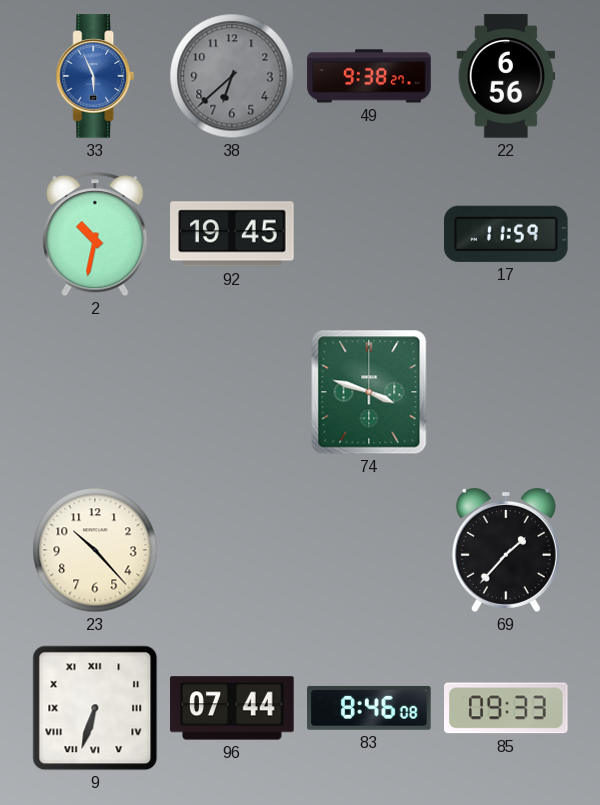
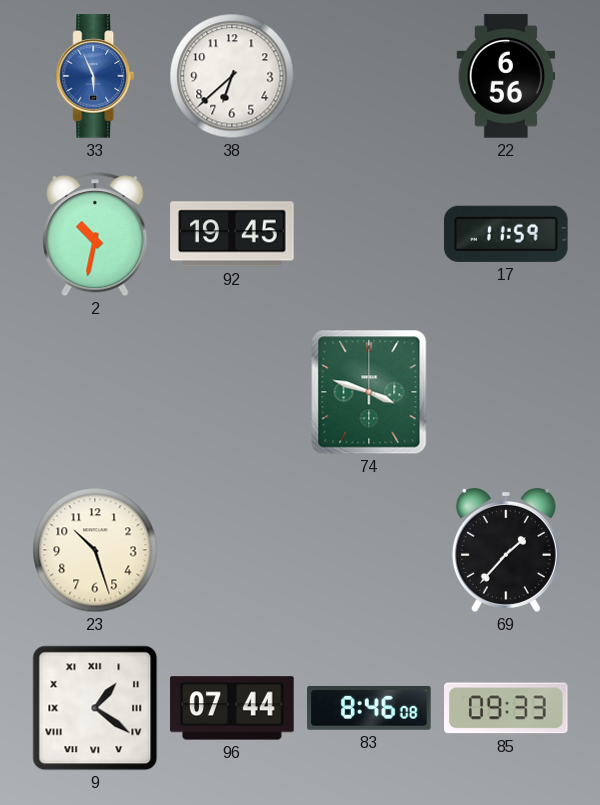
38 dial: grey -> white (232, 76)
49: 9:38 -> none (369, 76)
23: 10:23 -> 10:27 (95, 550)
9: 6:33 -> 1:21 (95, 708)
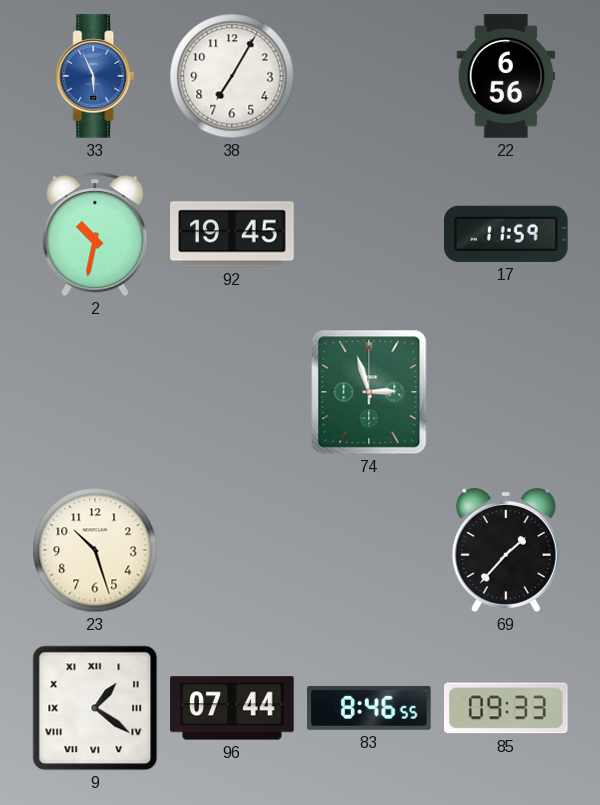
38: 6:38 -> 7:05 (232, 76)
74: 3:48 -> 2:57 (369, 392)
83: 8:46:08 -> 8:46:55 (369, 708)
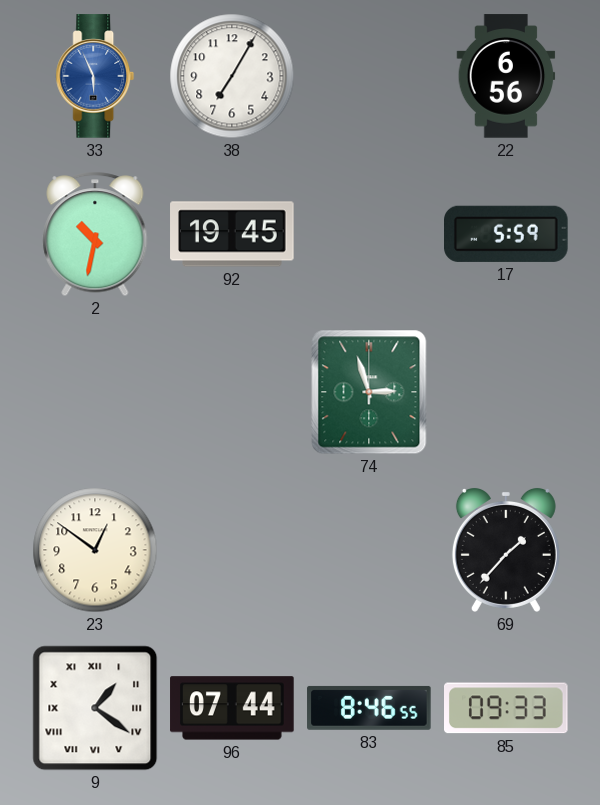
17: 11:59 -> 5:59 (507, 234)
23: 10:27 -> 12:51 (95, 550)
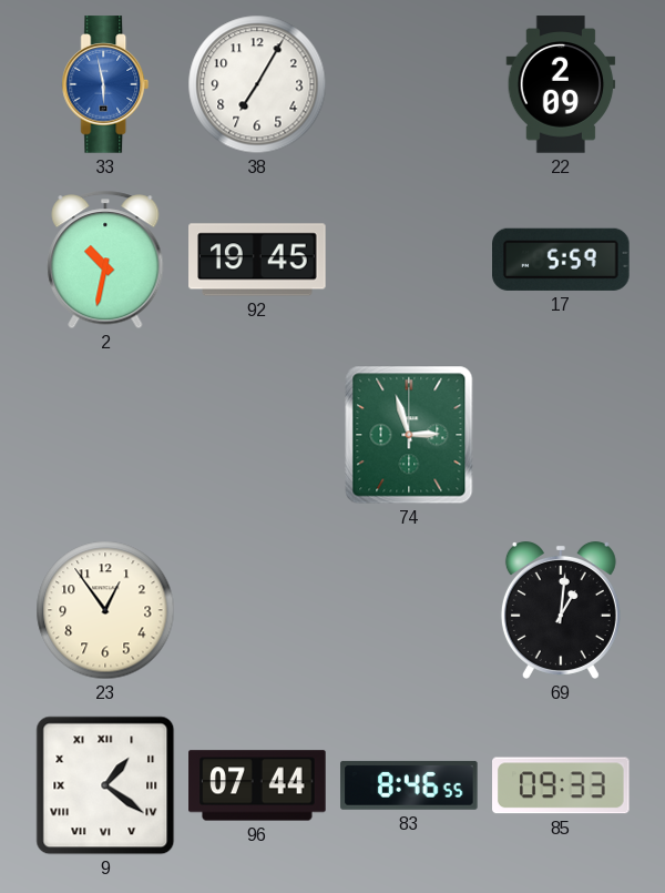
33: 5:56 -> 5:58 (105, 84)
22: 6:56 -> 2:09 (561, 84)
23: 12:51 -> 12:54 (105, 610)
69: 1:37 -> 1:01 (561, 610)
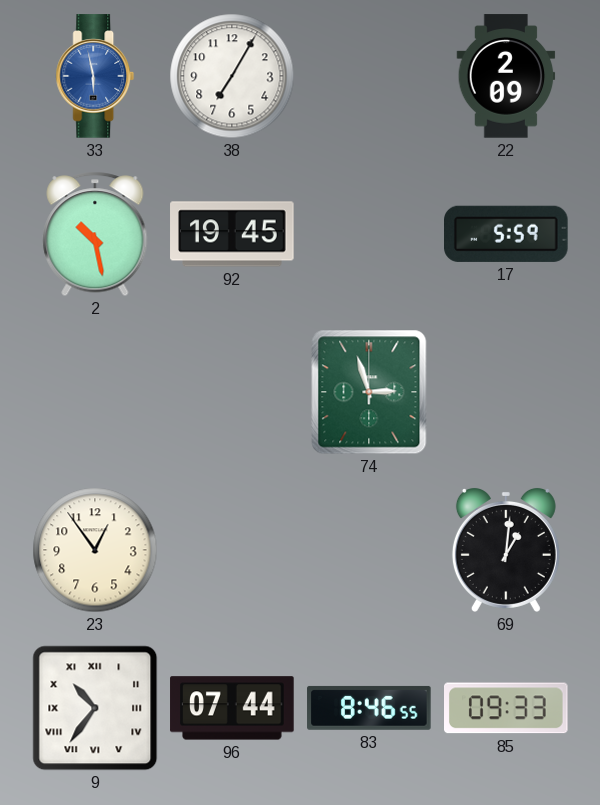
2: 10:32 -> 10:28 (95, 234)
9: 1:21 -> 10:36 (95, 708)
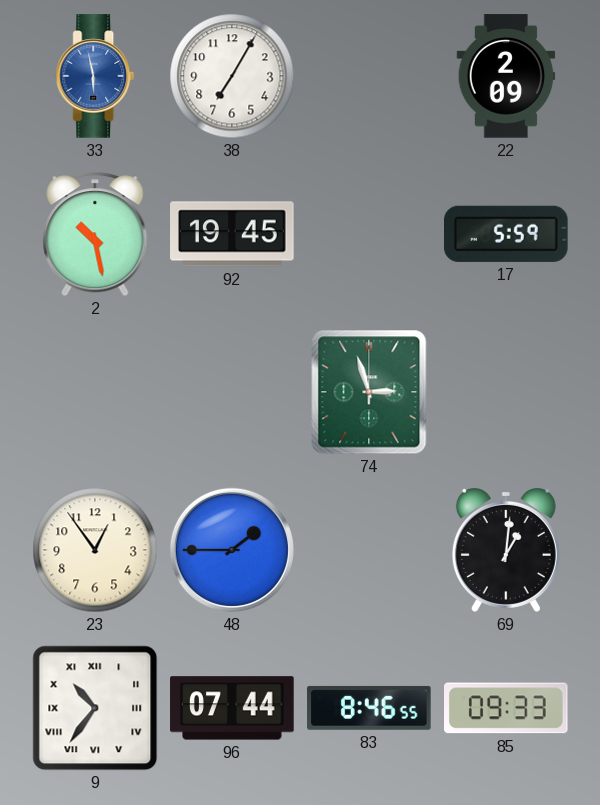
48: none -> 1:45 (232, 550)
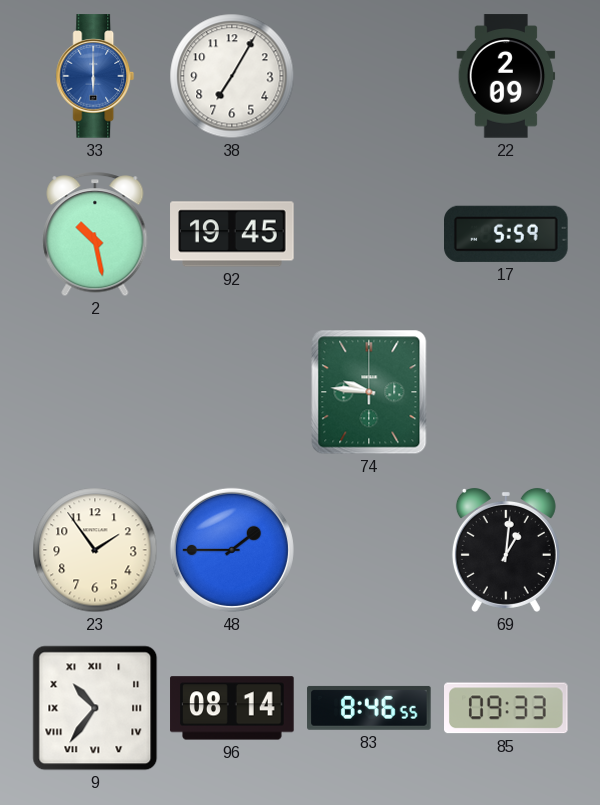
33: 5:58 -> 6:00 (95, 76)
74: 2:57 -> 9:46 (369, 392)
23: 12:54 -> 1:54 (95, 550)
96: 07:44 -> 08:14 (232, 708)
